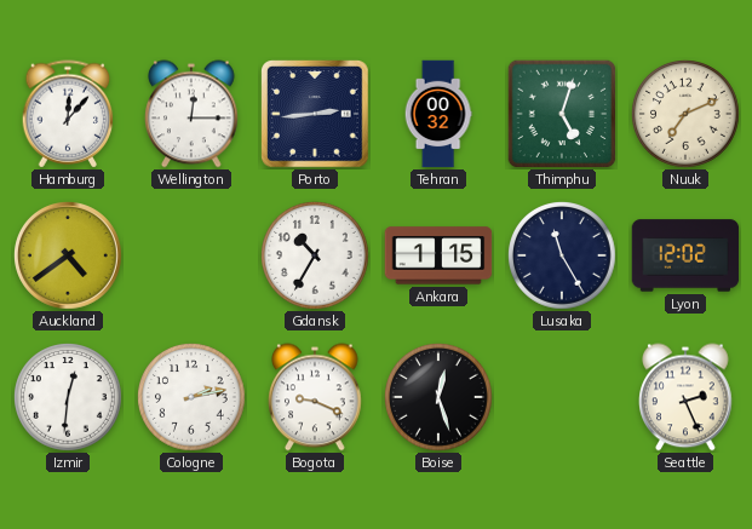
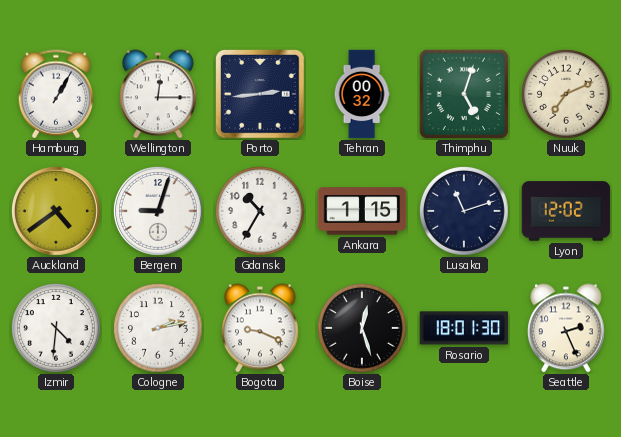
Hamburg: 12:07 -> 1:05 (56, 94)
Bergen: none -> 9:03 (159, 212)
Lusaka: 11:25 -> 11:12 (465, 212)
Izmir: 12:31 -> 4:31 (57, 329)
Rosario: none -> 18:01 (464, 328)
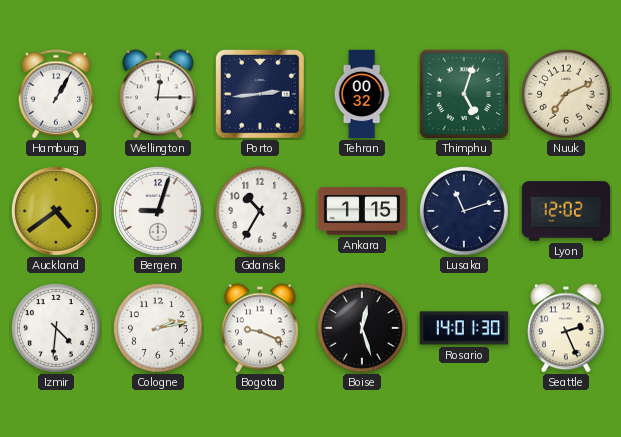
Rosario: 18:01 -> 14:01 (464, 328)
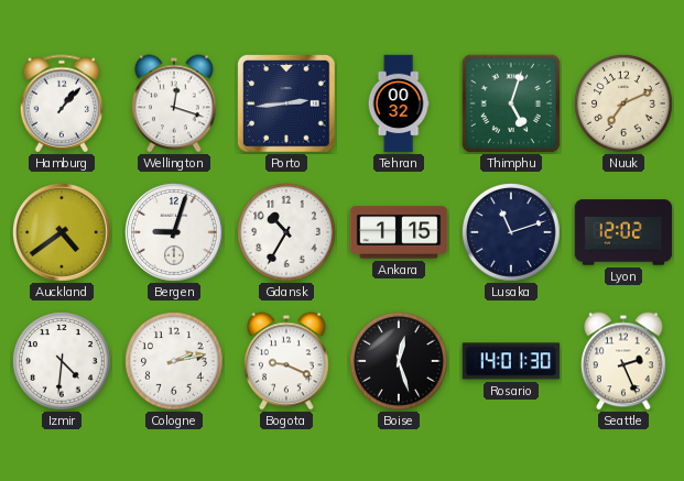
Hamburg: 1:05 -> 1:07 (62, 103)
Wellington: 12:15 -> 12:18 (175, 103)
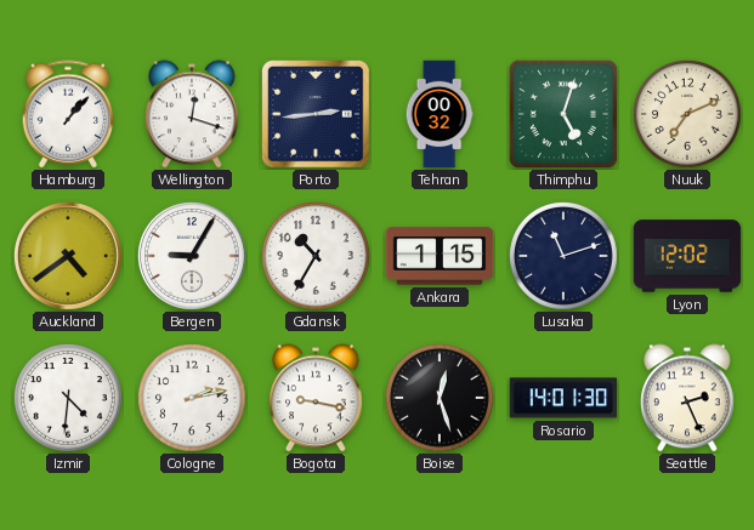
Bergen: 9:03 -> 9:05 (193, 257)
Bogota: 9:19 -> 9:17 (317, 398)
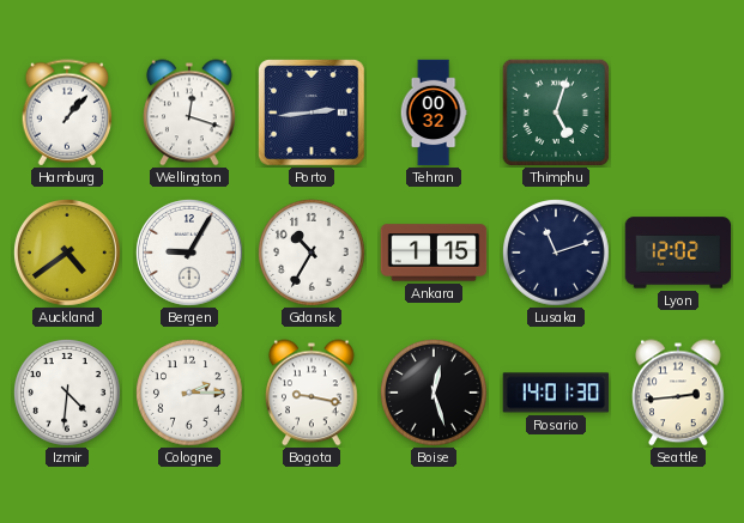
Nuuk: 7:11 -> none (688, 115)
Cologne: 2:13 -> 2:15 (190, 394)
Seattle: 2:26 -> 2:44 (679, 393)
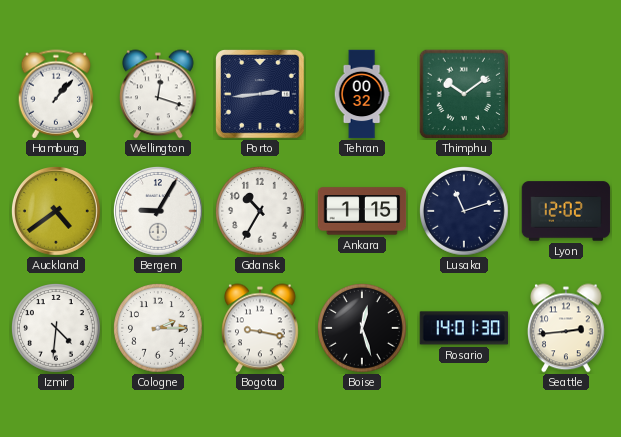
Thimphu: 5:03 -> 10:09 (464, 94)
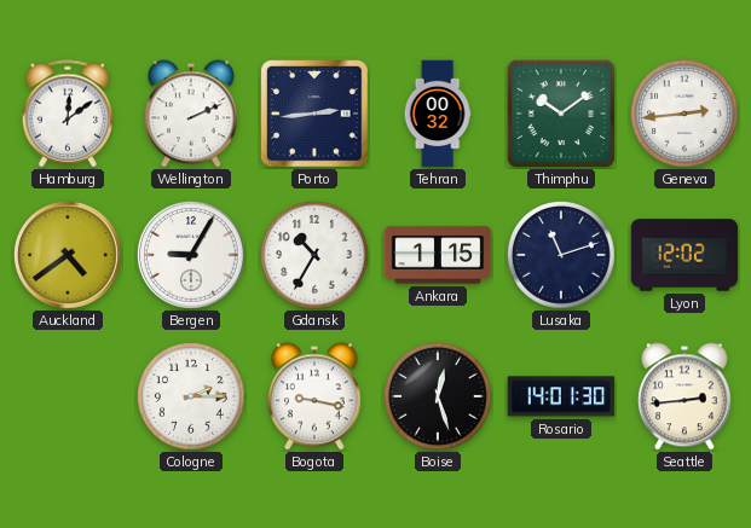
Hamburg: 1:07 -> 12:09 (68, 114)
Wellington: 12:18 -> 2:11 (192, 114)
Geneva: none -> 2:44 (686, 115)
Izmir: 4:31 -> none (57, 329)
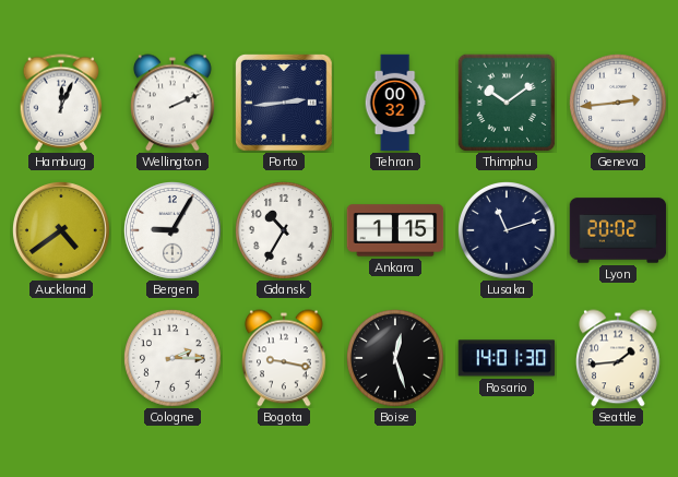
Hamburg: 12:09 -> 12:04 (61, 103)
Lyon: 12:02 -> 20:02 (618, 230)
Seattle: 2:44 -> 1:44 (619, 358)
